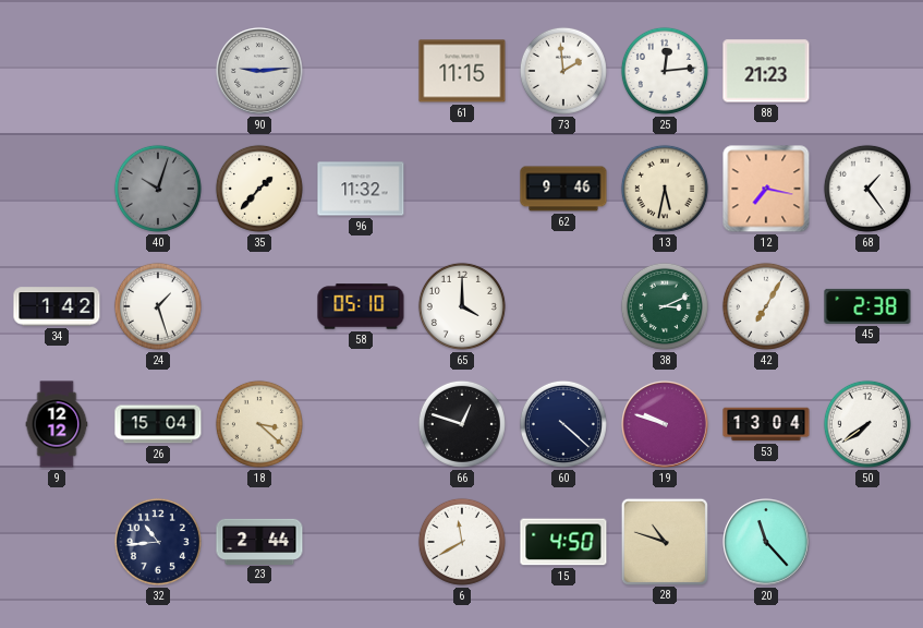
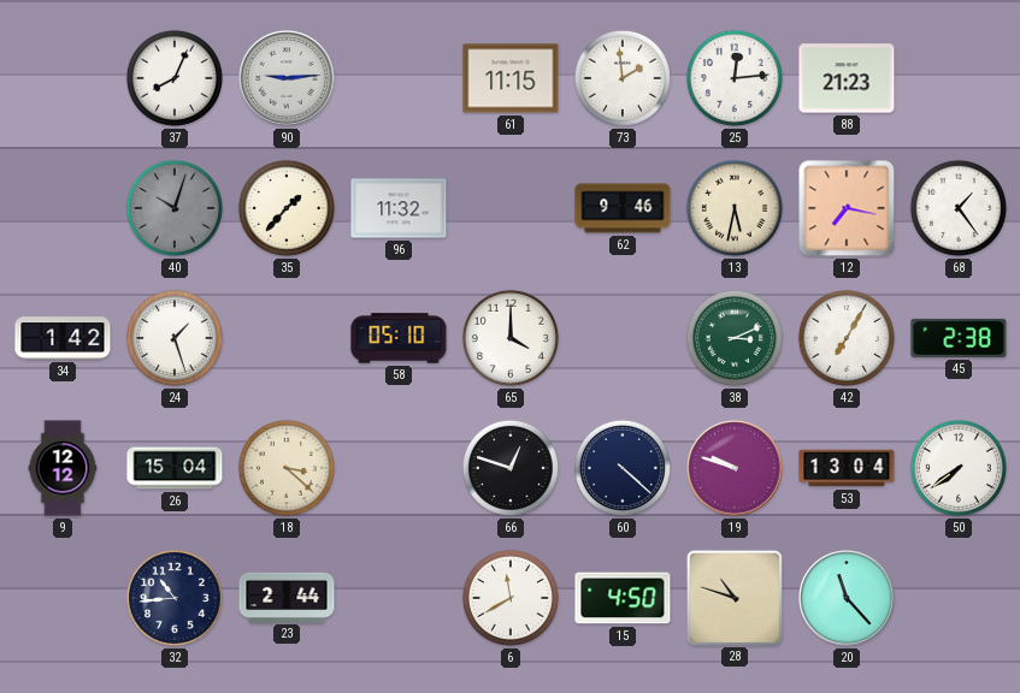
37: none -> 8:04 (175, 78)
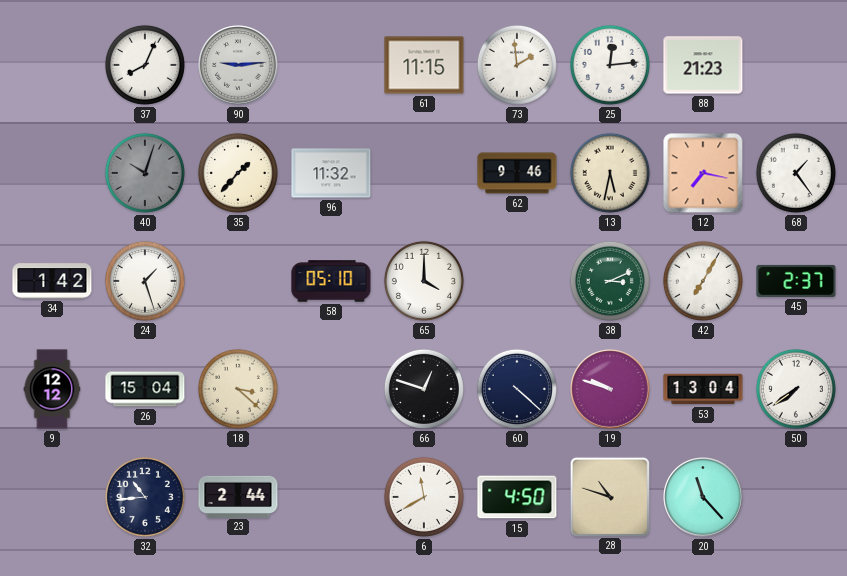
45: 2:38 -> 2:37 (796, 281)
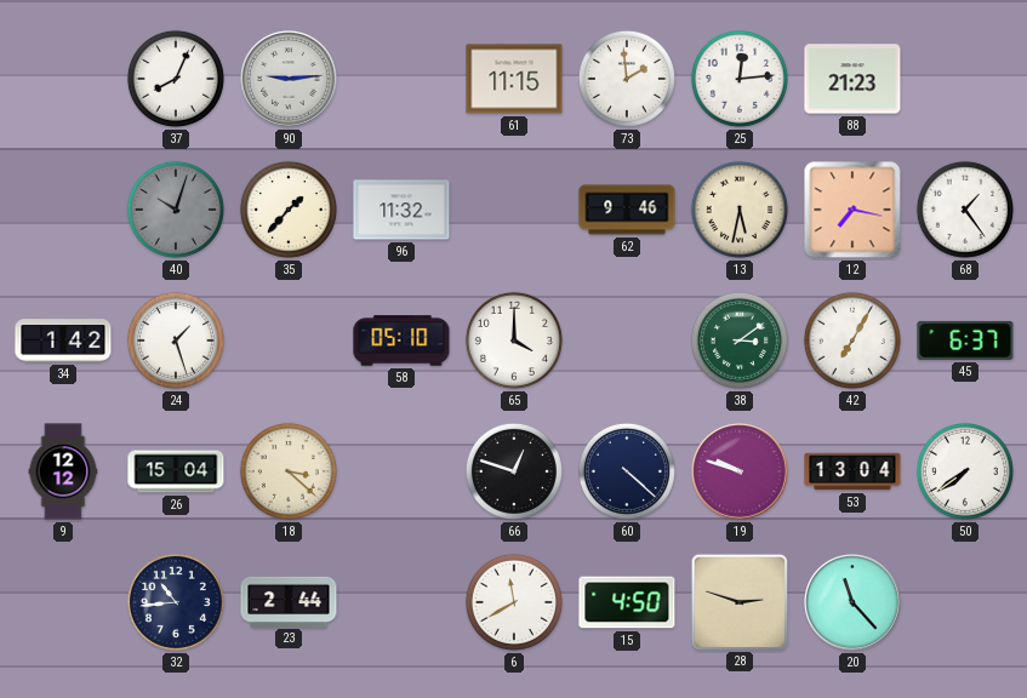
38: 3:11 -> 3:09 (740, 341)
45: 2:37 -> 6:37 (965, 341)
28: 10:48 -> 2:48 (738, 601)
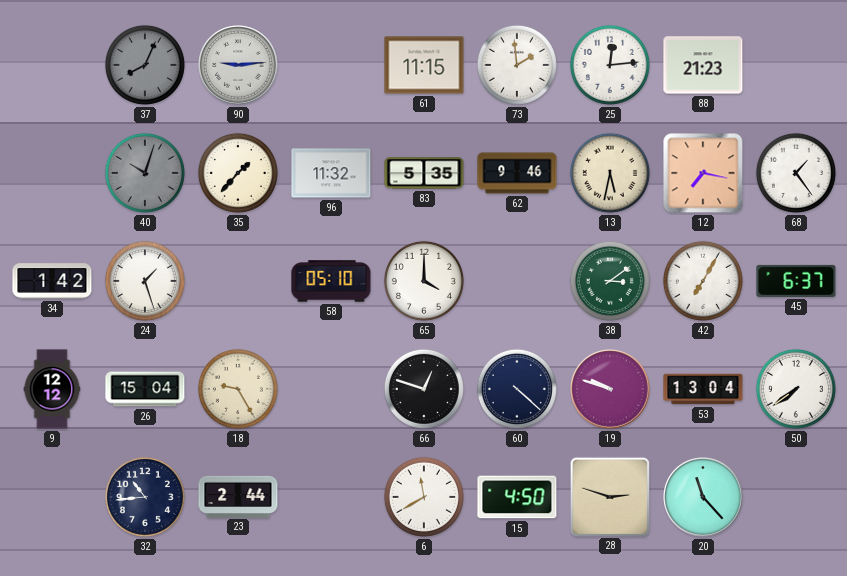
37 dial: white -> grey (145, 65)
83: none -> 5:35 (424, 173)
18: 3:22 -> 9:25 (238, 389)
